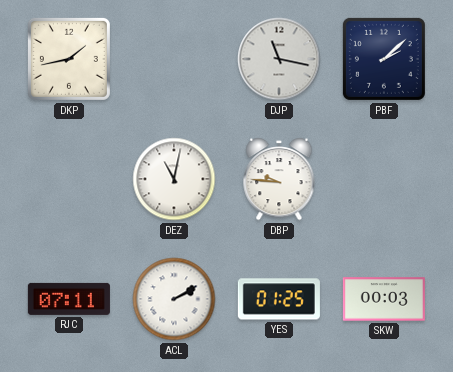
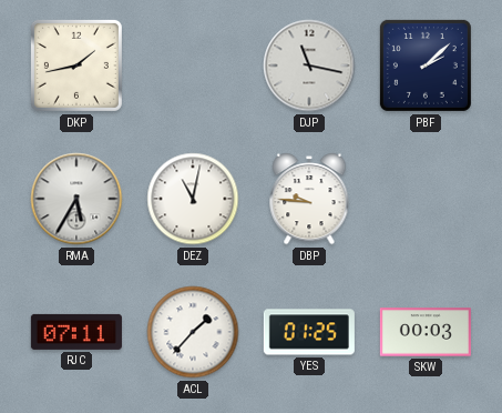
RMA: none -> 5:35 (76, 199)
ACL: 2:10 -> 1:37 (193, 332)
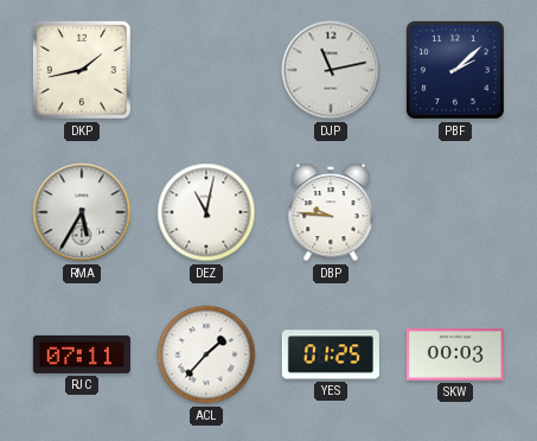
DJP: 11:17 -> 11:13 (331, 70)
